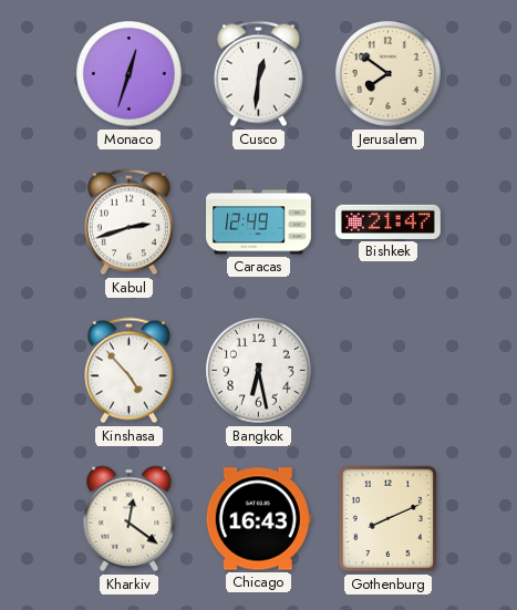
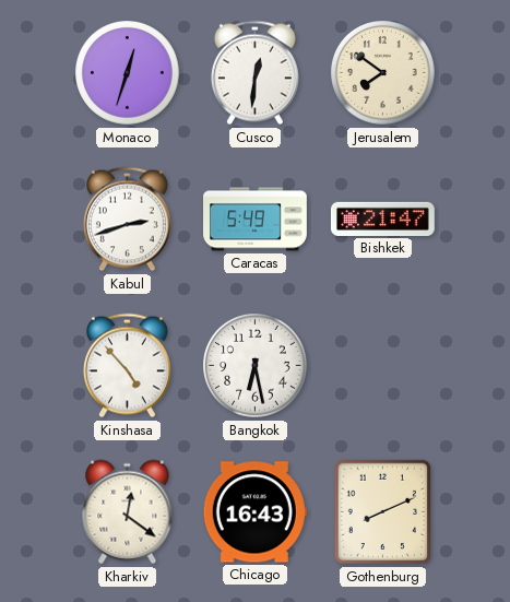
Caracas: 12:49 -> 5:49 (256, 220)
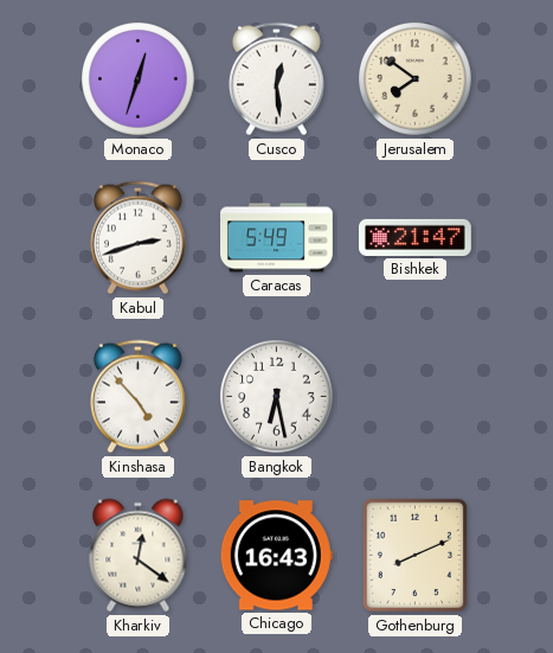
Cusco: 12:31 -> 12:29 (276, 79)
